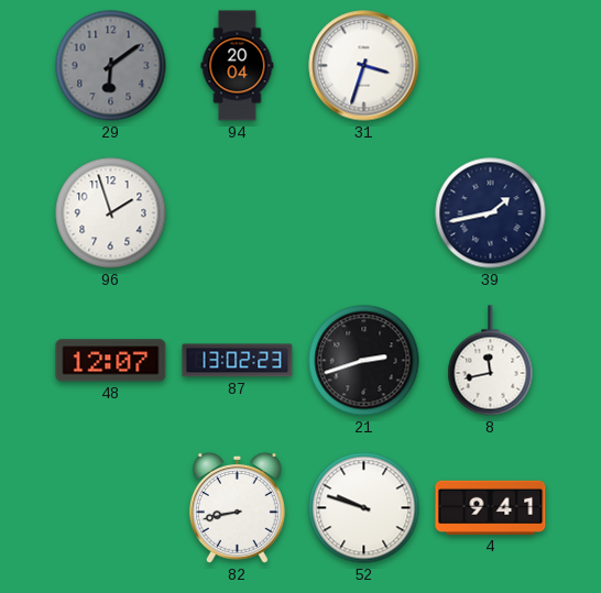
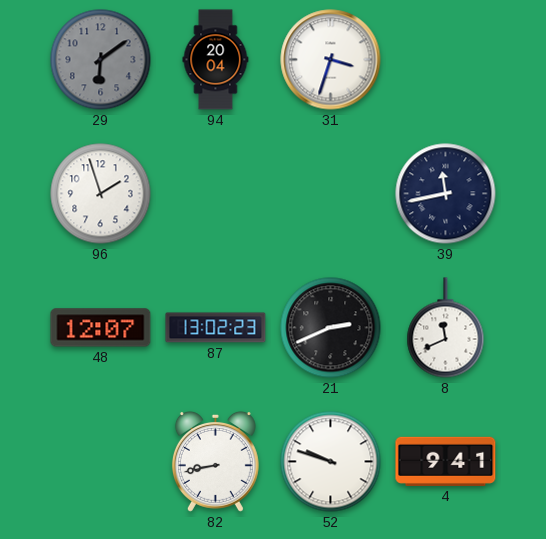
39: 1:43 -> 11:43 (446, 194)
21: 2:42 -> 2:41 (331, 328)
8: 11:43 -> 11:41 (446, 328)
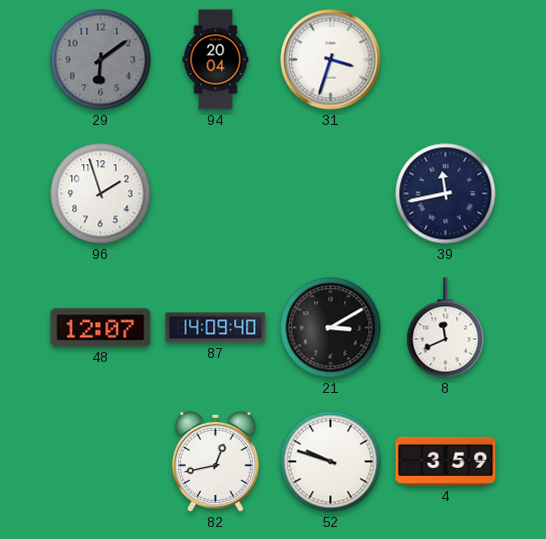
87: 13:02 -> 14:09 (216, 328)
21: 2:41 -> 3:10 (331, 328)
82: 8:43 -> 12:43 (215, 461)
4: 9:41 -> 3:59 (446, 461)
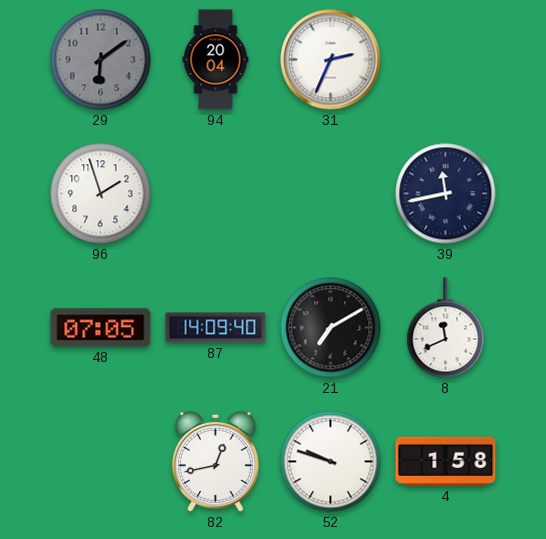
31: 3:33 -> 2:34 (331, 60)
48: 12:07 -> 07:05 (101, 328)
21: 3:10 -> 7:10 (331, 328)
4: 3:59 -> 1:58 (446, 461)
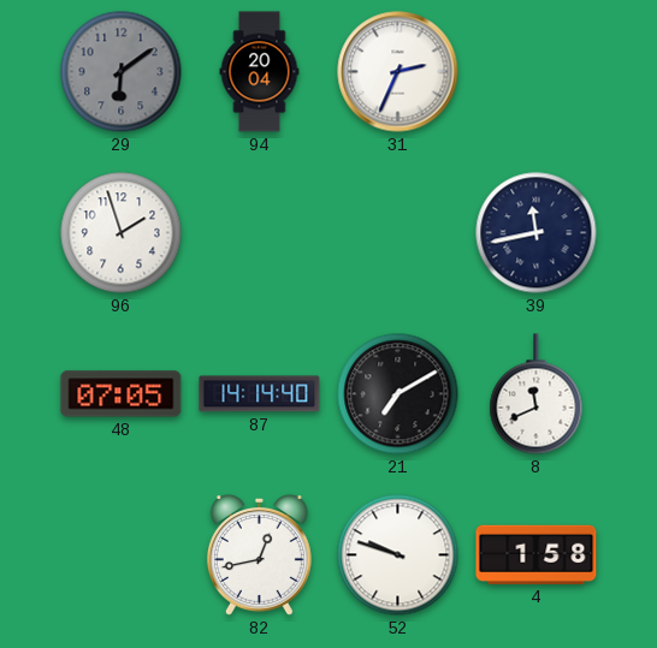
87: 14:09 -> 14:14 (260, 394)
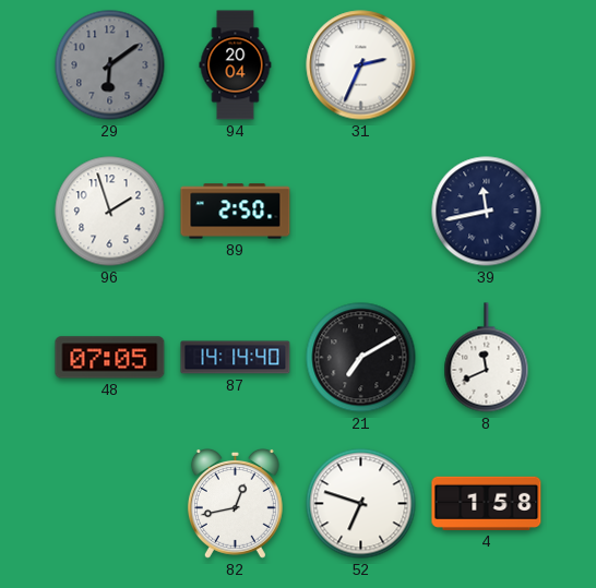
89: none -> 2:50 (236, 212)
52: 9:48 -> 6:48 (361, 504)
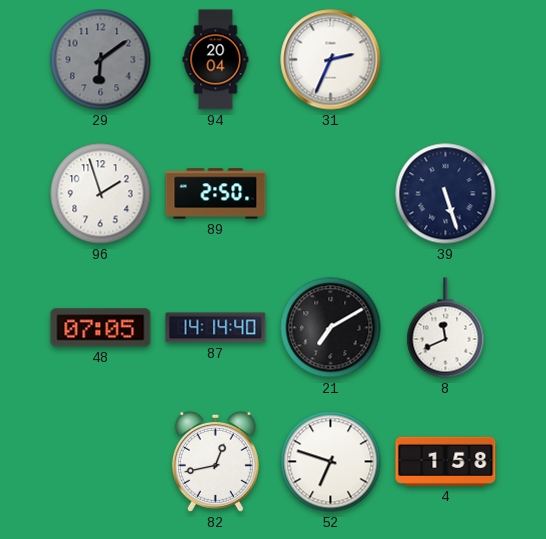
39: 11:43 -> 5:27 (446, 194)
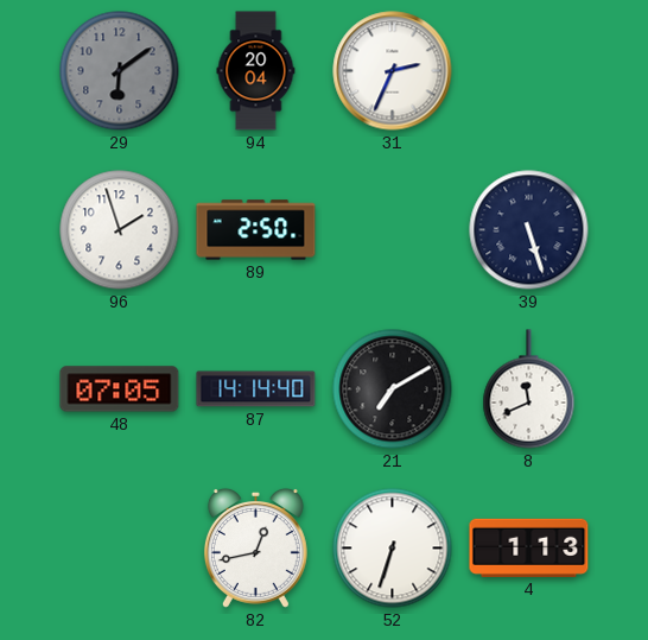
52: 6:48 -> 6:33 (393, 549)
4: 1:58 -> 1:13 (529, 547)
